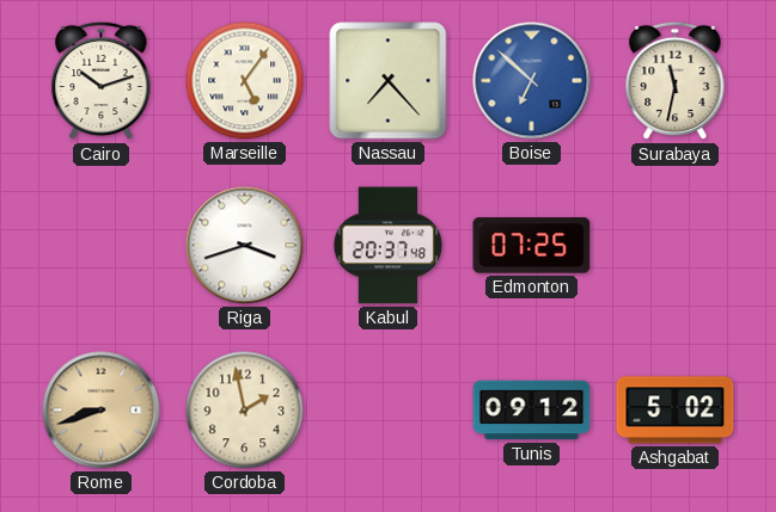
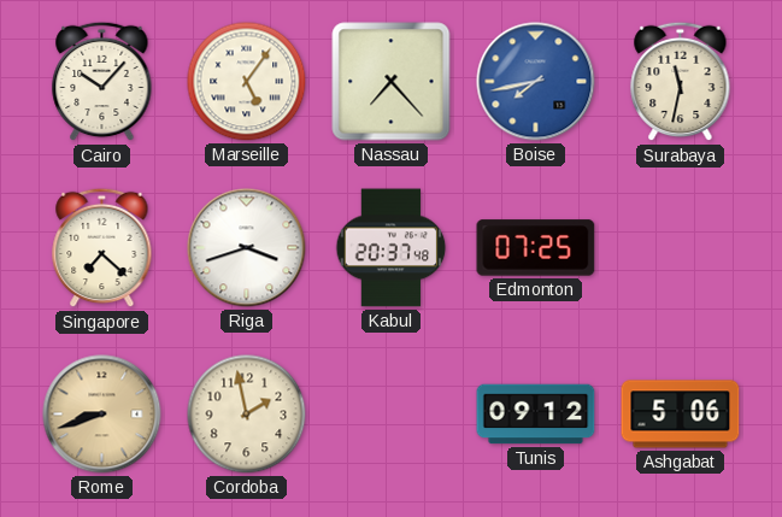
Cairo: 10:12 -> 10:07 (102, 82)
Boise: 6:52 -> 7:43 (536, 82)
Singapore: none -> 7:22 (102, 248)
Ashgabat: 5:02 -> 5:06 (681, 415)
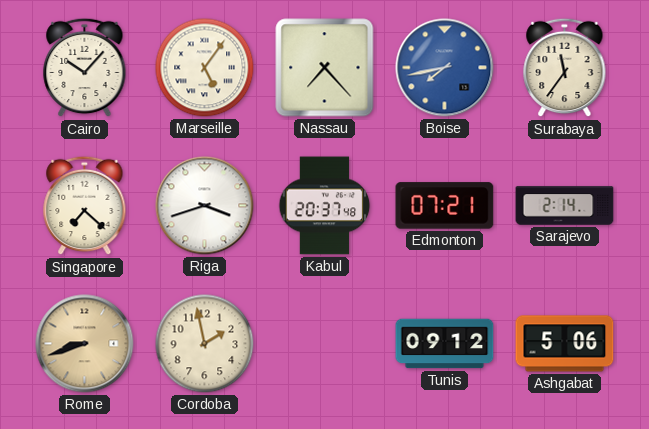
Surabaya: 11:32 -> 11:36 (565, 68)
Edmonton: 07:25 -> 07:21 (445, 206)
Sarajevo: none -> 2:14 (565, 206)
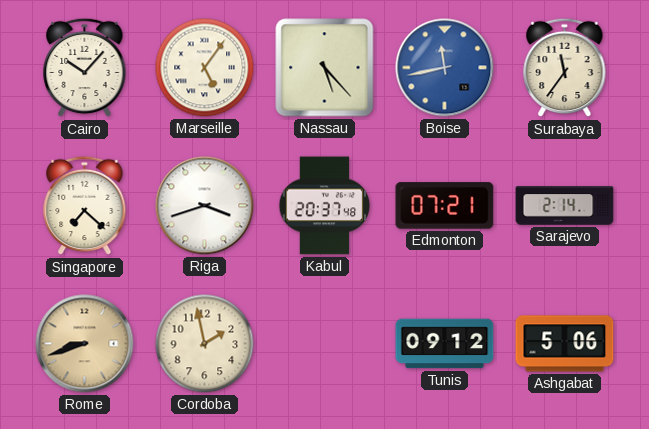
Nassau: 7:23 -> 5:23 (325, 68)
Boise: 7:43 -> 11:43 (445, 68)
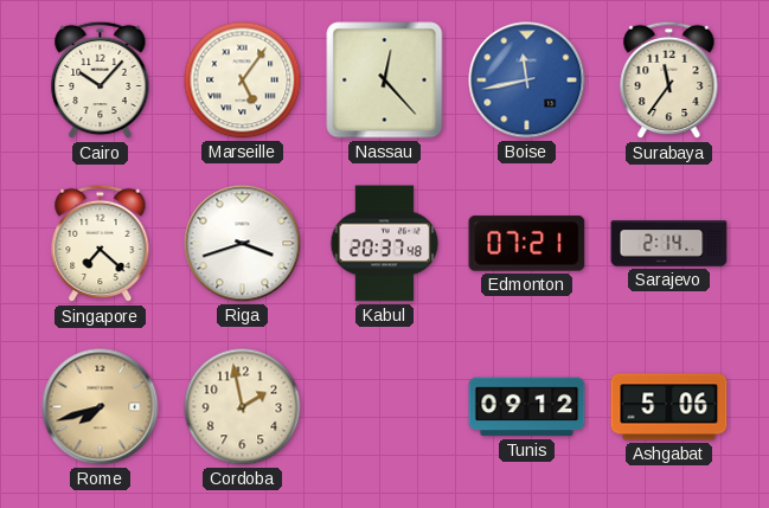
Nassau: 5:23 -> 12:23 (385, 81)
Rome: 8:42 -> 7:42 (101, 407)
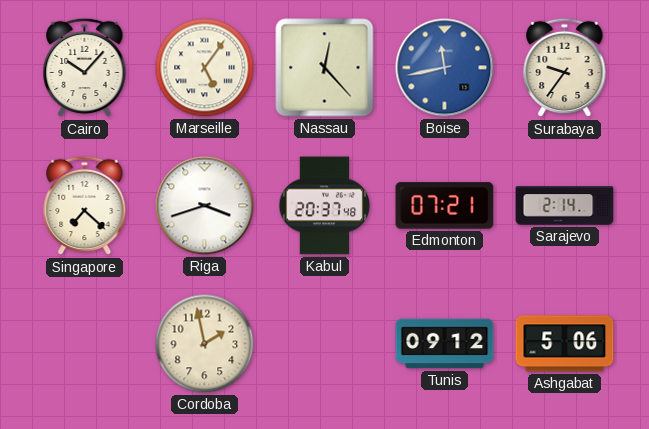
Surabaya: 11:36 -> 9:36 (565, 68)
Rome: 7:42 -> none (101, 407)
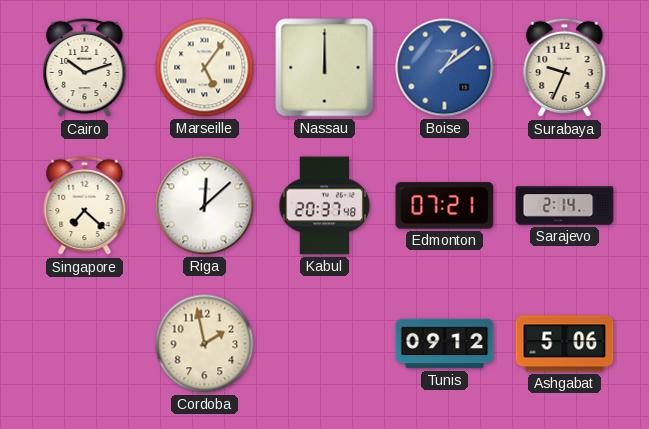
Cairo: 10:07 -> 10:12 (85, 68)
Nassau: 12:23 -> 12:00 (325, 68)
Boise: 11:43 -> 1:09 (445, 68)
Surabaya: 9:36 -> 9:34 (565, 68)
Riga: 3:42 -> 12:08 (205, 206)
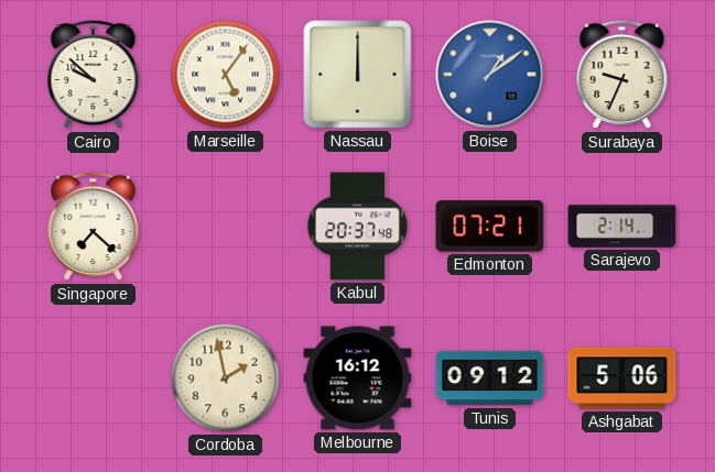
Cairo: 10:12 -> 9:52 (94, 75)
Riga: 12:08 -> none (205, 206)
Melbourne: none -> 16:12 (358, 378)
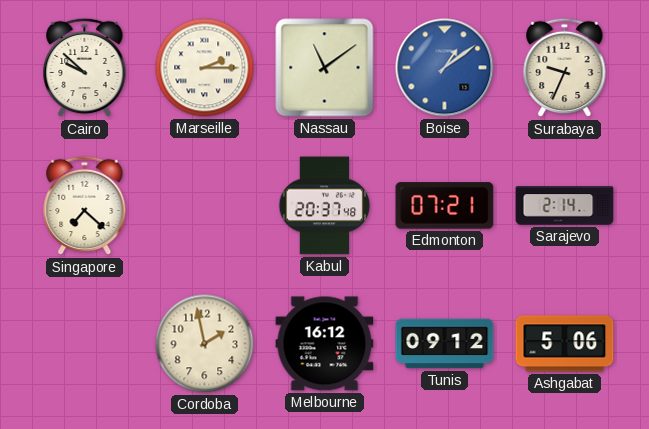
Marseille: 5:06 -> 2:15 (205, 68)
Nassau: 12:00 -> 11:09 (325, 68)
